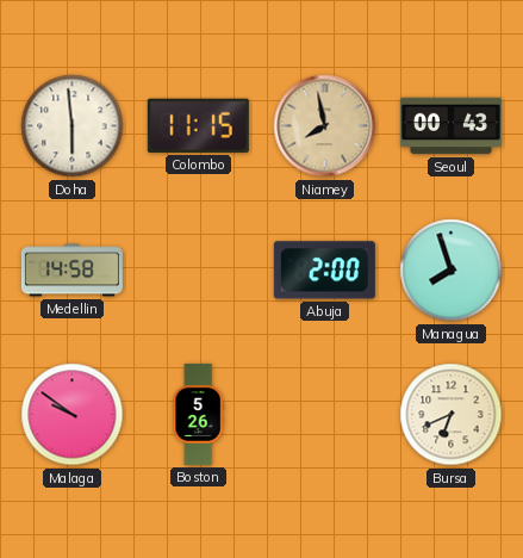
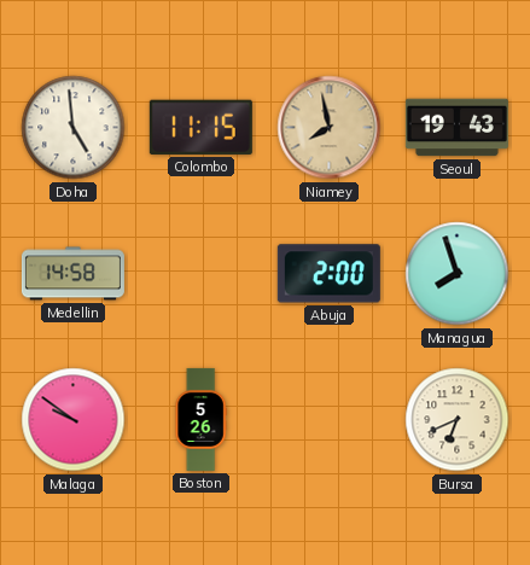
Doha: 5:59 -> 4:59 (74, 128)
Seoul: 00:43 -> 19:43 (456, 128)
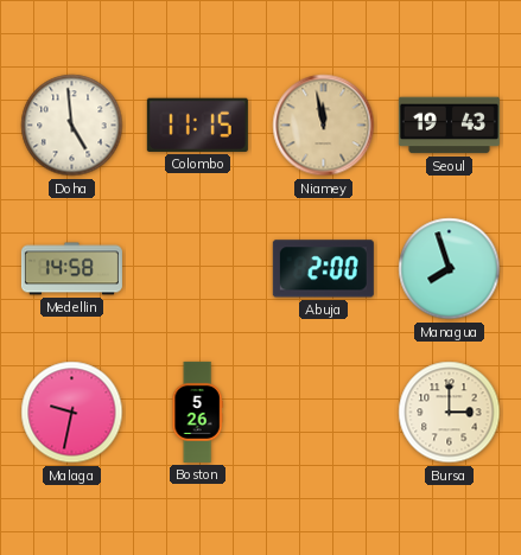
Niamey: 7:58 -> 11:58 (324, 126)
Malaga: 9:51 -> 9:32 (72, 413)
Bursa: 6:41 -> 3:00 (450, 413)
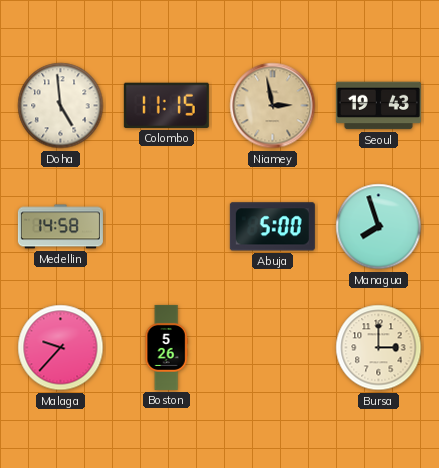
Niamey: 11:58 -> 2:58 (273, 106)
Abuja: 2:00 -> 5:00 (272, 227)
Malaga: 9:32 -> 9:37 (61, 348)
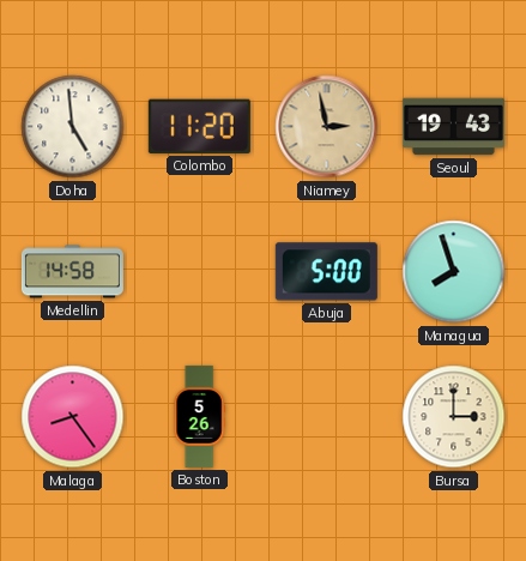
Colombo: 11:15 -> 11:20 (199, 126)
Malaga: 9:37 -> 8:24 (73, 417)
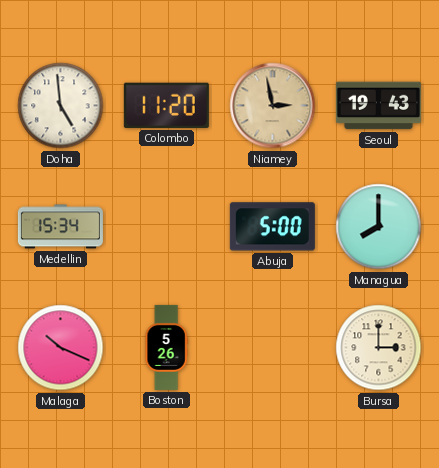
Medellin: 14:58 -> 15:34 (60, 227)
Managua: 7:57 -> 8:00 (379, 227)
Malaga: 8:24 -> 10:19 (61, 348)
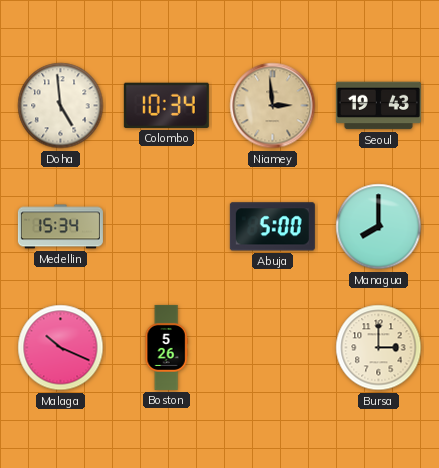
Colombo: 11:20 -> 10:34 (166, 105)
Niamey: 2:58 -> 2:59 (273, 106)
